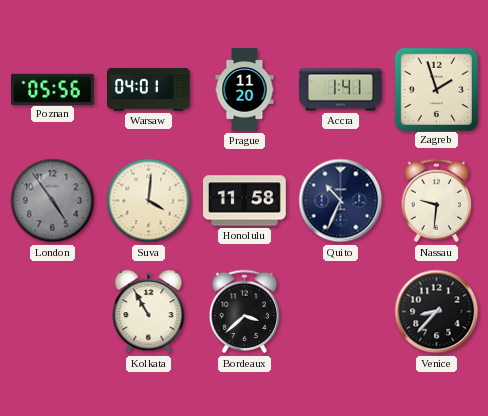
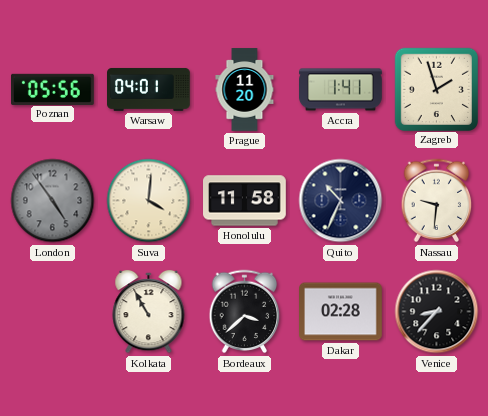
Dakar: none -> 02:28 (341, 312)
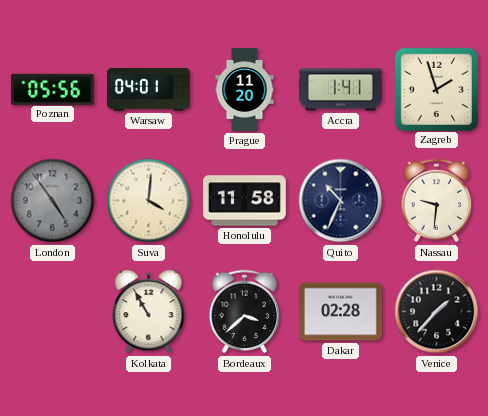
Venice: 8:37 -> 1:37 (437, 312)
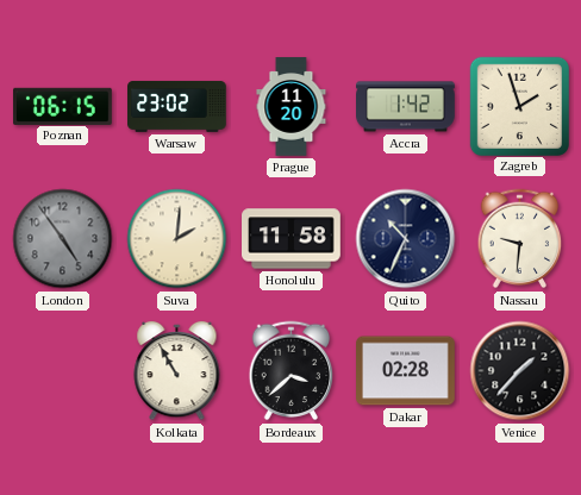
Poznan: 05:56 -> 06:15 (63, 106)
Warsaw: 04:01 -> 23:02 (177, 106)
Accra: 1:41 -> 1:42 (406, 107)
Suva: 4:01 -> 2:01 (177, 239)
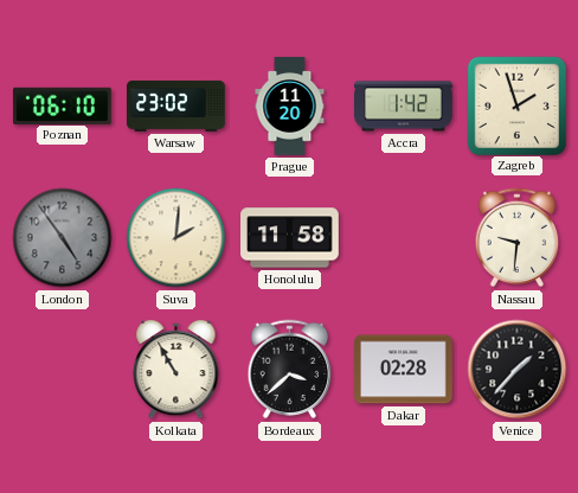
Poznan: 06:15 -> 06:10 (63, 105)
Quito: 10:34 -> none (406, 239)
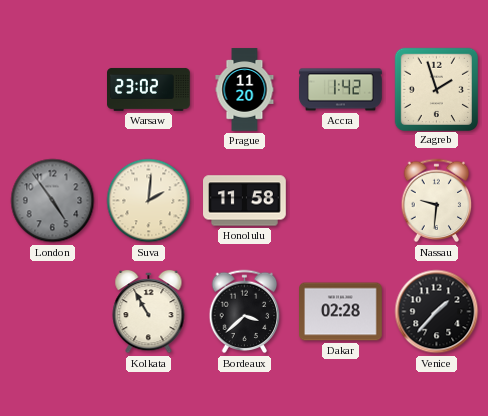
Poznan: 06:10 -> none (63, 105)
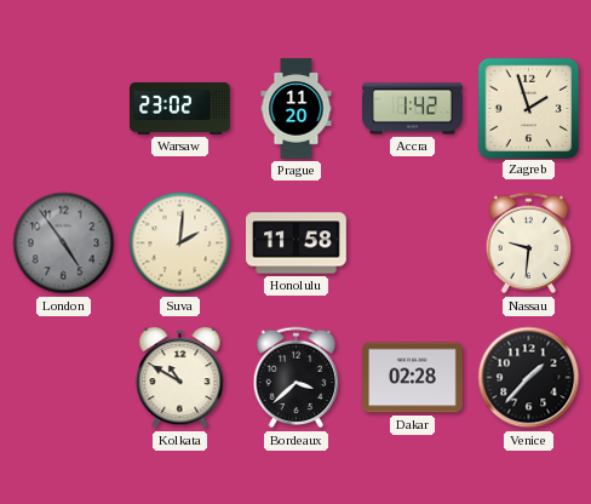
Kolkata: 10:55 -> 10:50 (180, 378)
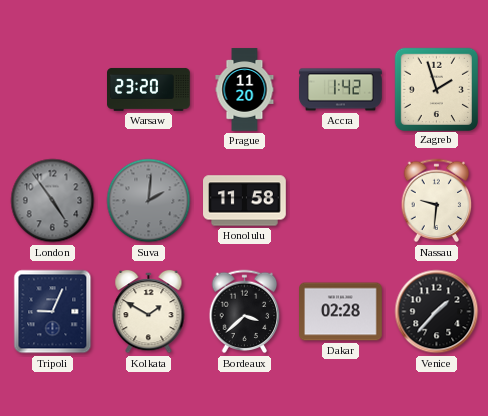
Warsaw: 23:02 -> 23:20 (149, 89)
Suva dial: cream -> grey (149, 201)
Tripoli: none -> 9:04 (53, 312)
Kolkata: 10:50 -> 1:50 (149, 312)
